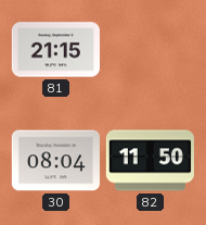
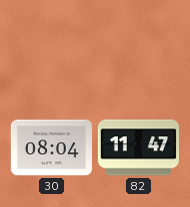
81: 21:15 -> none (55, 50)
82: 11:50 -> 11:47 (138, 148)
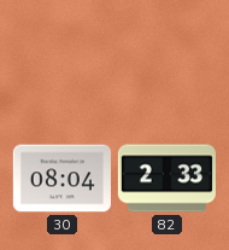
82: 11:47 -> 2:33 (166, 179)
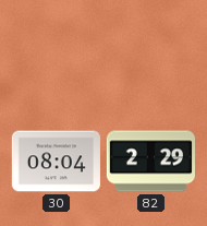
82: 2:33 -> 2:29 (150, 162)
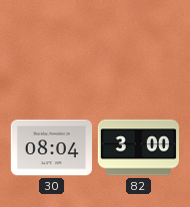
82: 2:29 -> 3:00 (138, 148)
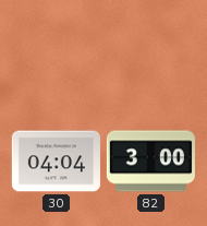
30: 08:04 -> 04:04 (56, 162)
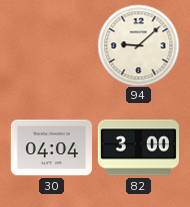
94: none -> 9:08 (138, 45)
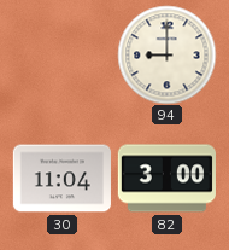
94: 9:08 -> 9:00 (166, 54)
30: 04:04 -> 11:04 (61, 179)
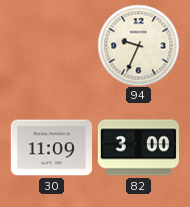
94: 9:00 -> 9:34 (138, 45)
30: 11:04 -> 11:09 (51, 148)
